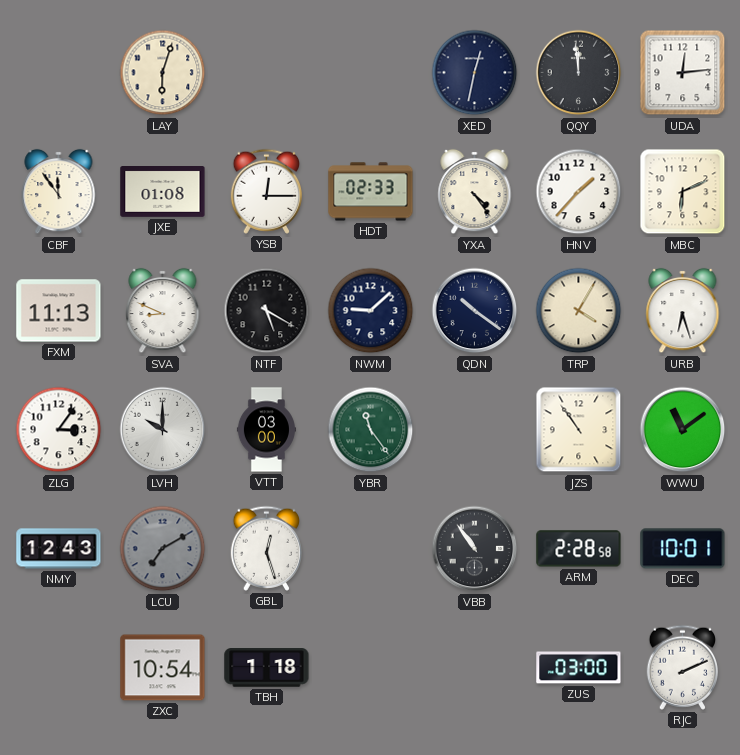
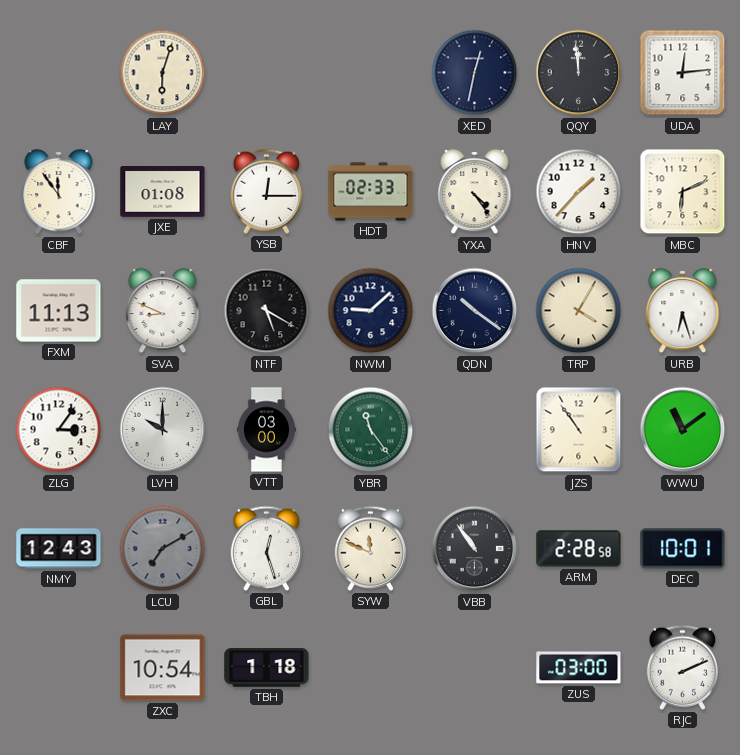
SYW: none -> 11:49 (371, 548)
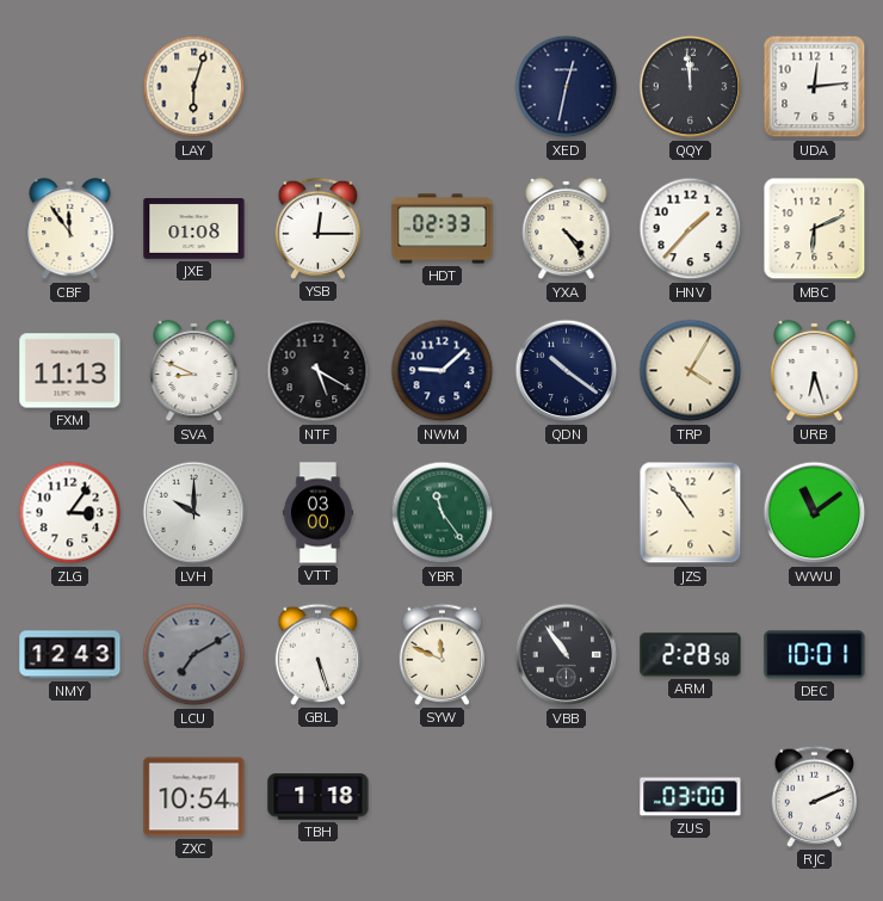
GBL: 12:27 -> 5:27 (319, 654)
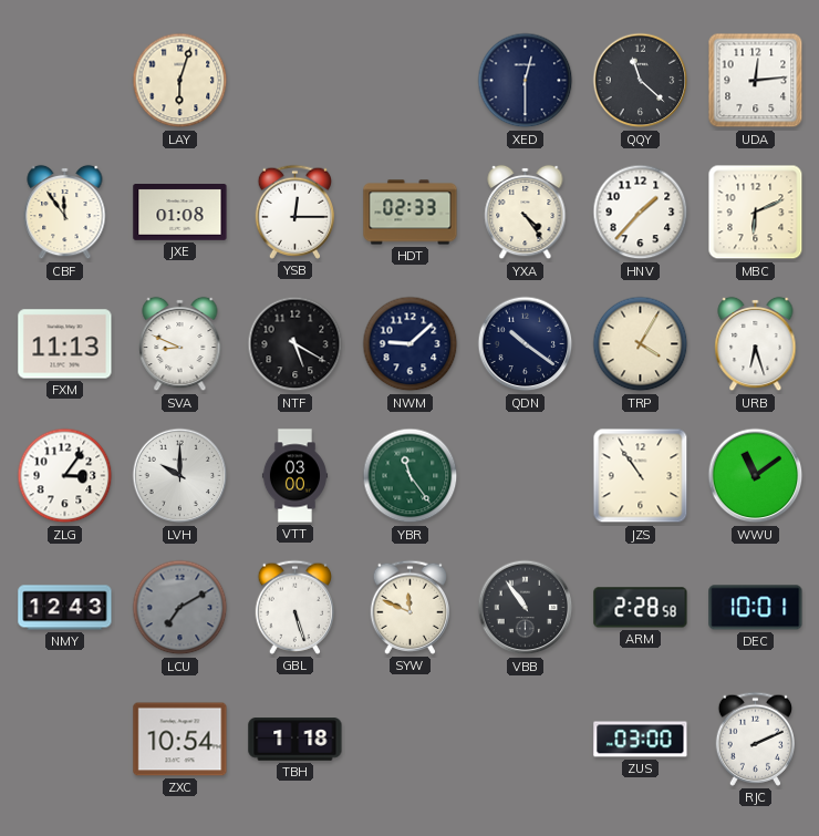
XED: 12:32 -> 12:30 (526, 81)
QQY: 11:59 -> 11:22 (641, 81)
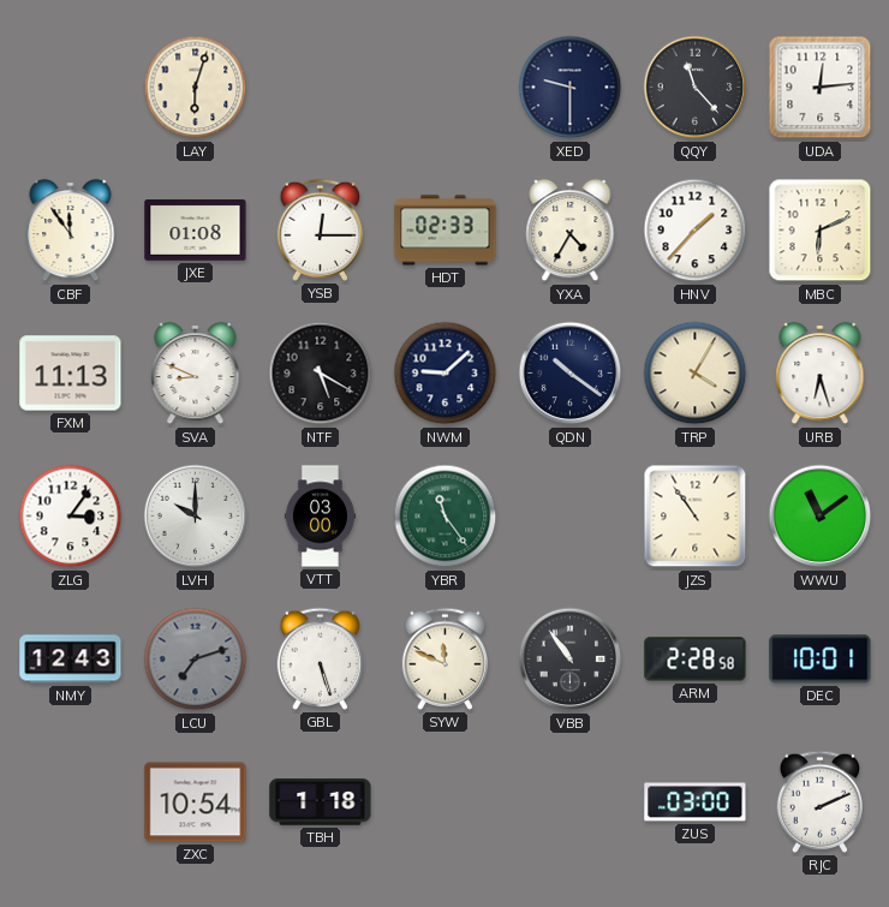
XED: 12:30 -> 9:30 (571, 88)
QQY: 11:22 -> 11:23 (696, 88)
YXA: 4:24 -> 4:35 (571, 231)
LCU: 7:10 -> 7:12 (196, 660)
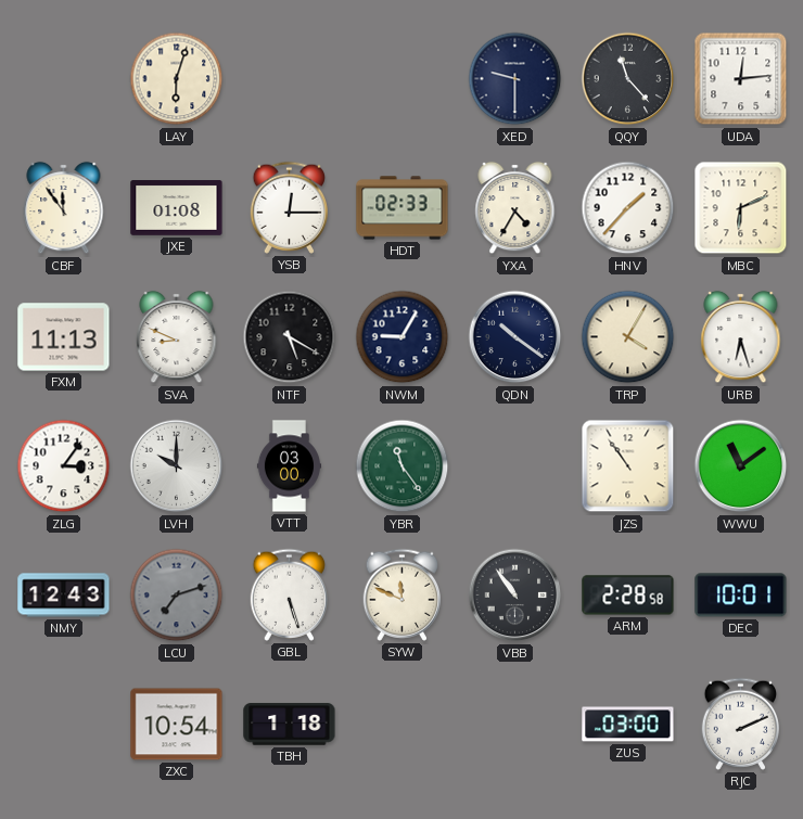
NWM: 9:08 -> 9:05 (403, 337)
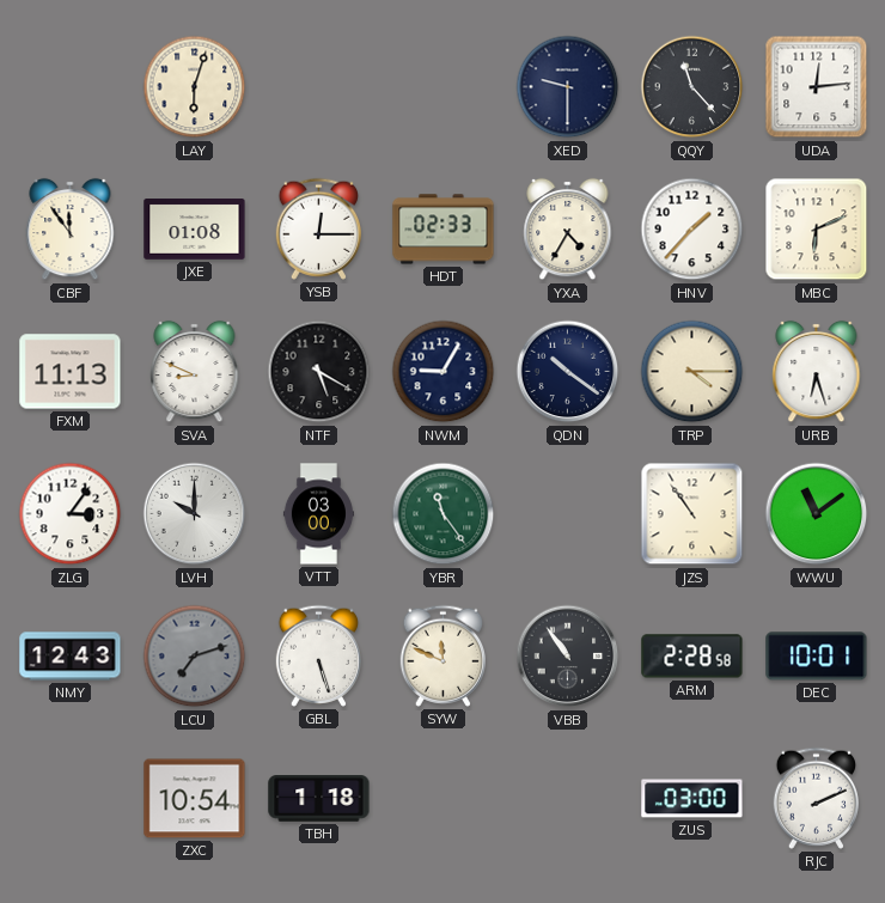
TRP: 4:05 -> 4:15 (692, 372)
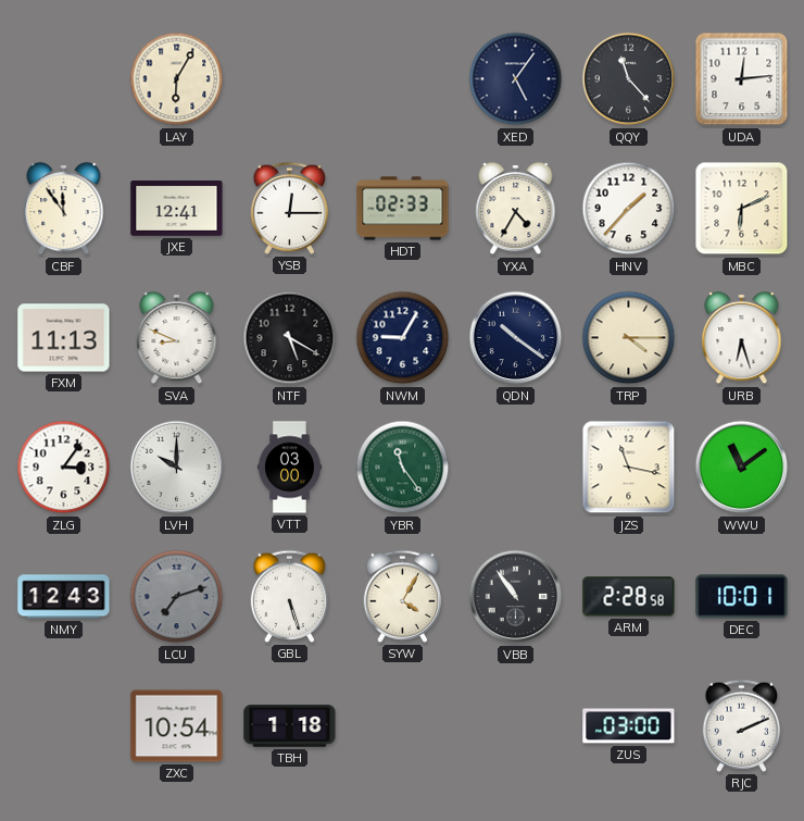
LAY: 6:03 -> 6:05 (177, 79)
XED: 9:30 -> 5:06 (516, 79)
JXE: 01:08 -> 12:41 (177, 209)
JZS: 10:54 -> 11:17 (629, 468)
SYW: 11:49 -> 4:05 (403, 596)
